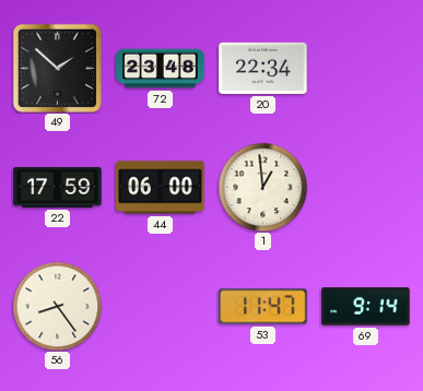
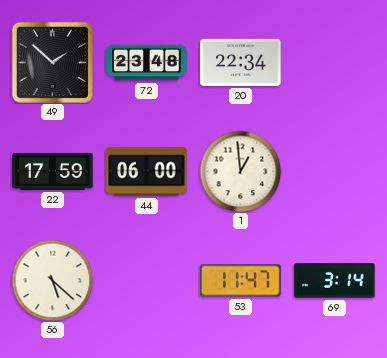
56: 8:24 -> 5:22 (52, 280)
69: 9:14 -> 3:14 (335, 281)
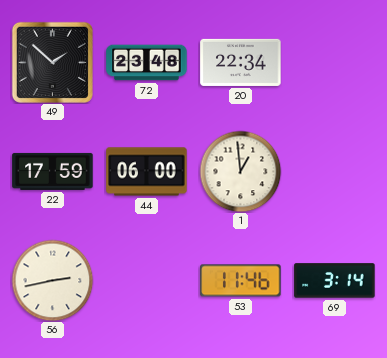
56: 5:22 -> 2:43 (52, 280)
53: 11:47 -> 11:46 (241, 281)
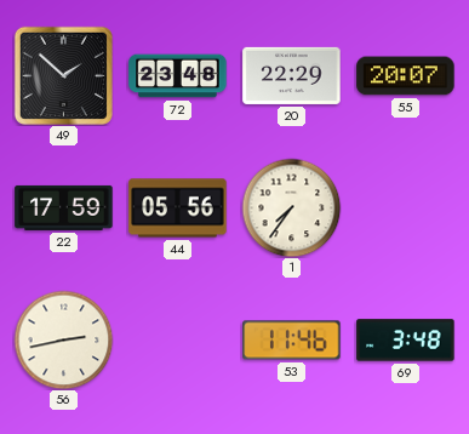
20: 22:34 -> 22:29 (292, 75)
55: none -> 20:07 (406, 76)
44: 06:00 -> 05:56 (178, 209)
1: 12:59 -> 7:36 (291, 207)
69: 3:14 -> 3:48 (406, 341)
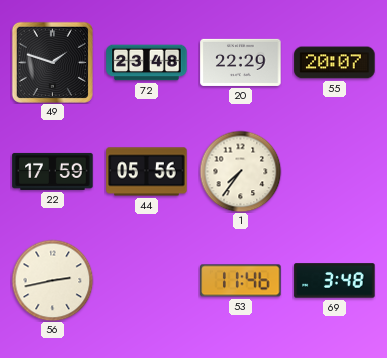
49: 1:52 -> 1:48 (52, 62)
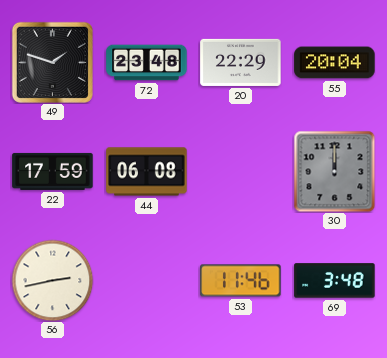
55: 20:07 -> 20:04 (335, 63)
44: 05:56 -> 06:08 (147, 172)
1: 7:36 -> none (240, 171)
30: none -> 12:00 (334, 171)
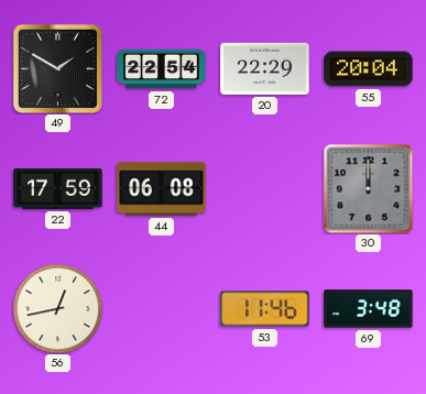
49: 1:48 -> 1:50 (57, 68)
72: 23:48 -> 22:54 (162, 69)
56: 2:43 -> 12:43 (57, 308)
